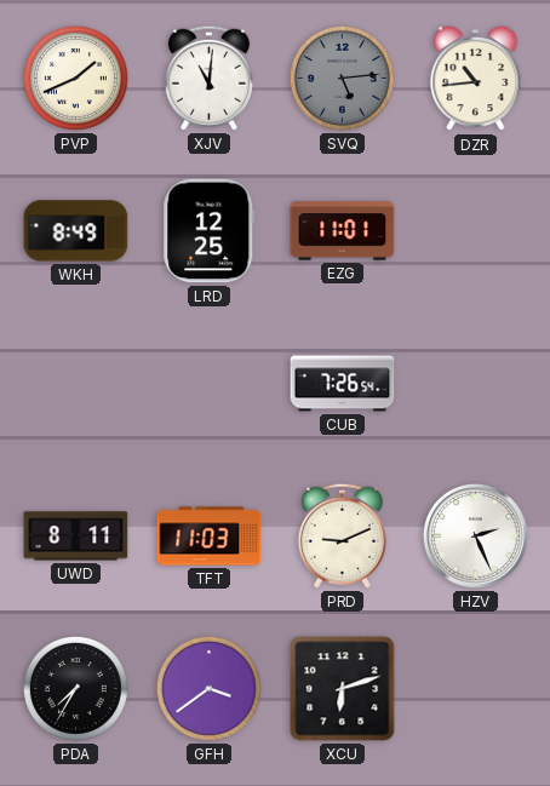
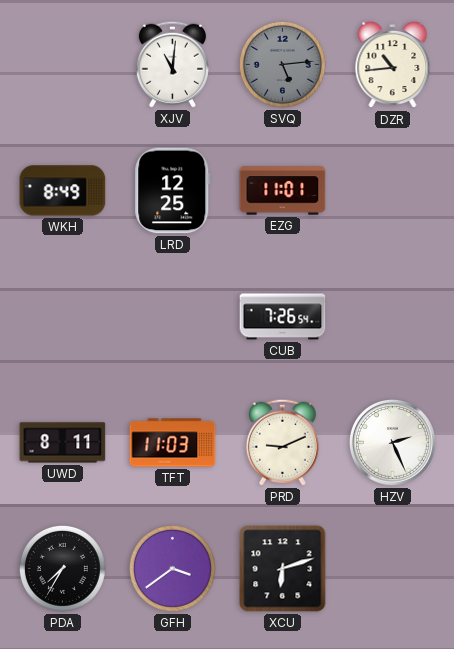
PVP: 1:41 -> none (75, 78)
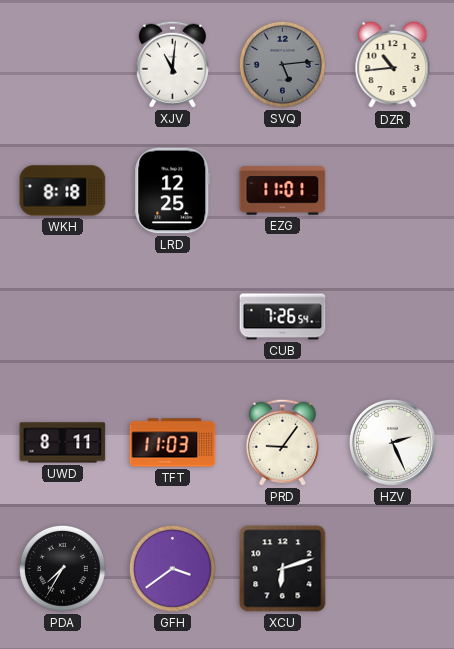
WKH: 8:49 -> 8:18 (63, 191)
PRD: 9:11 -> 9:06 (282, 442)
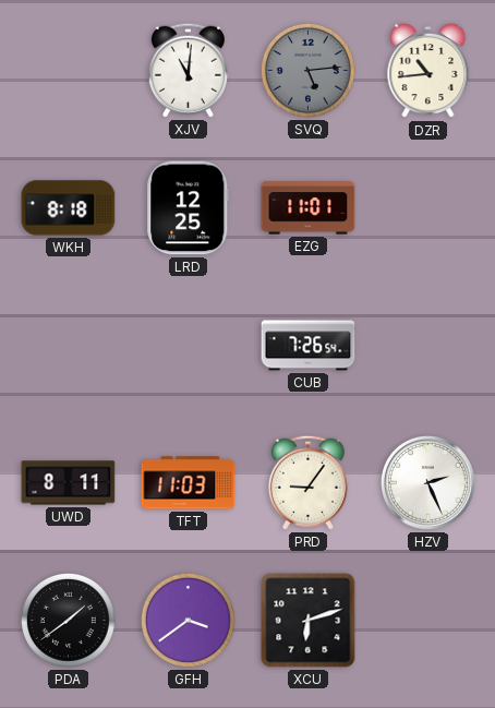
PDA: 7:35 -> 1:39 (68, 620)
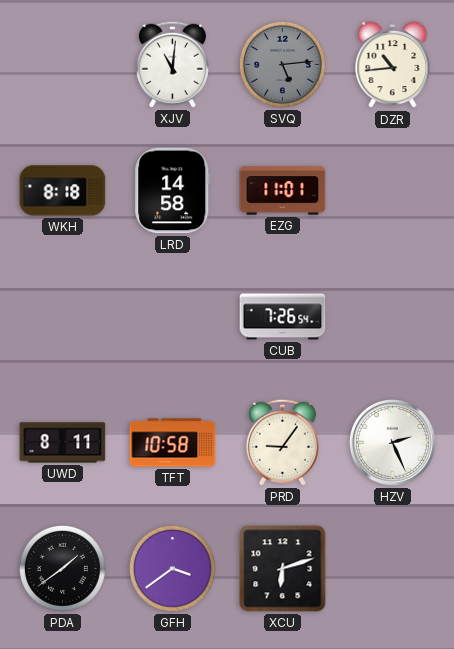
LRD: 12:25 -> 14:58 (173, 191)
TFT: 11:03 -> 10:58 (173, 443)
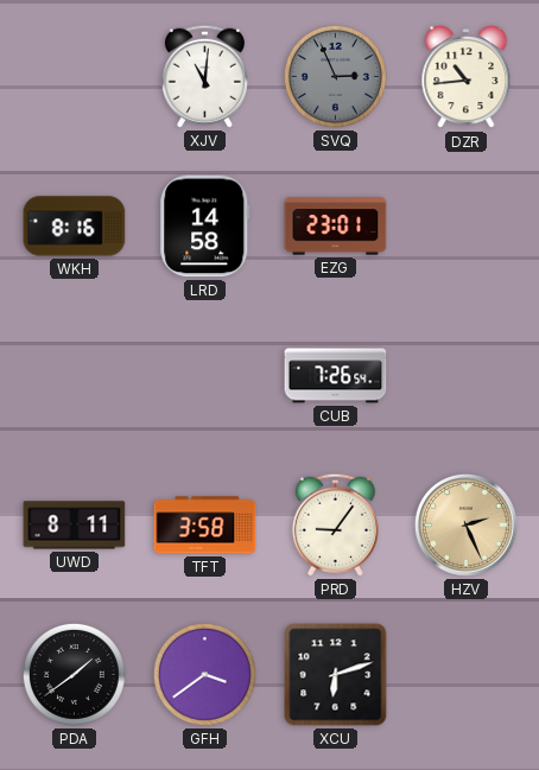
SVQ: 5:14 -> 2:56 (335, 76)
WKH: 8:18 -> 8:16 (75, 227)
EZG: 11:01 -> 23:01 (336, 227)
TFT: 10:58 -> 3:58 (205, 526)
HZV dial: white -> champagne (465, 524)
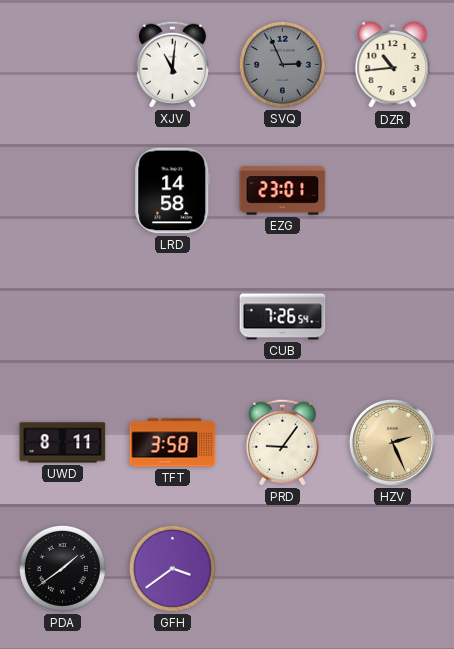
WKH: 8:16 -> none (75, 227)
XCU: 6:12 -> none (336, 675)
